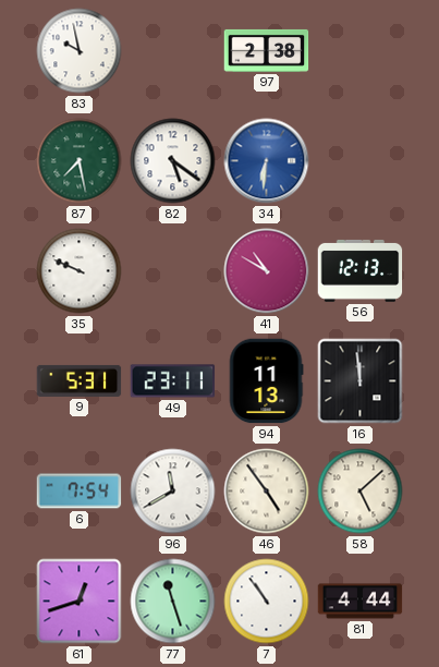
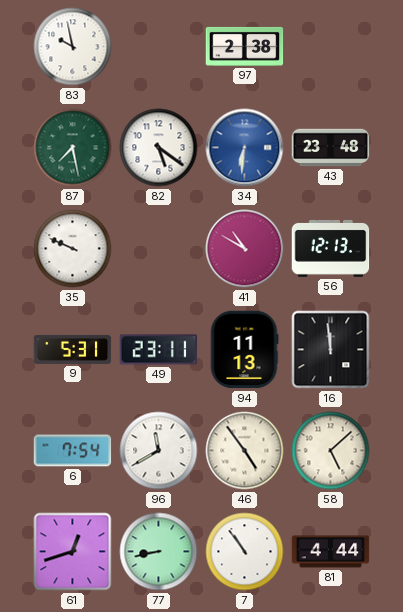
43: none -> 23:48 (331, 148)
77: 11:27 -> 8:43 (159, 552)
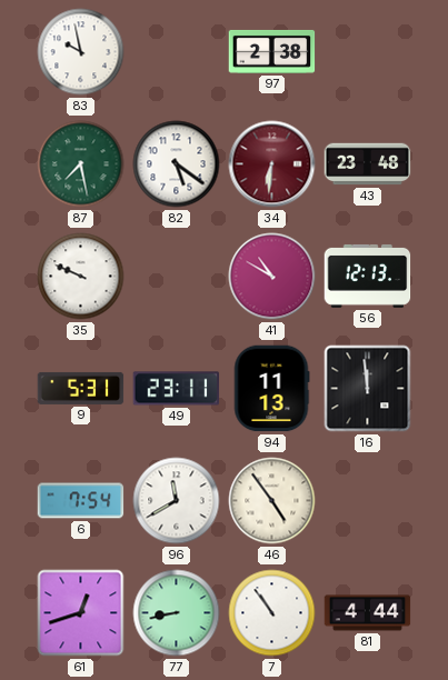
34 dial: blue -> burgundy (272, 164)
58: 5:08 -> none (331, 451)
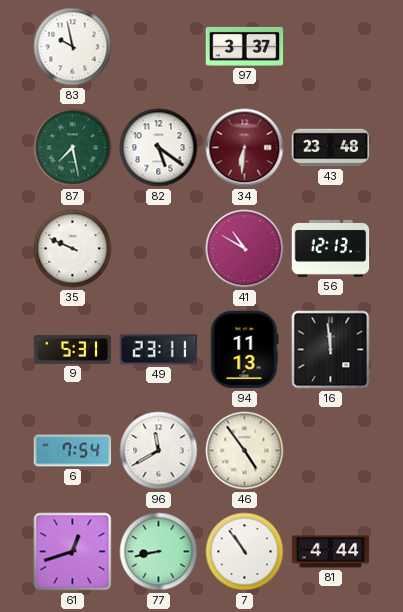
97: 2:38 -> 3:37 (245, 46)
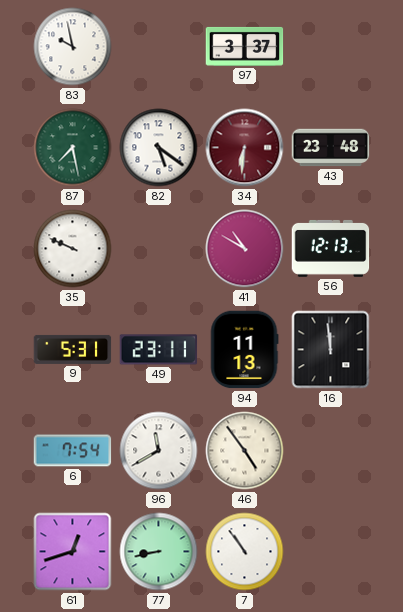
81: 4:44 -> none (331, 552)
